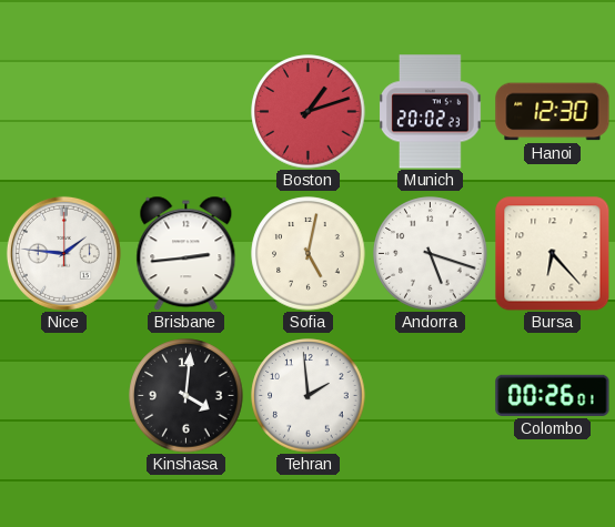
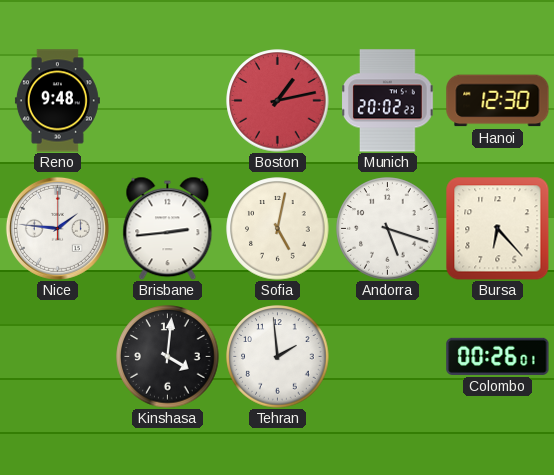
Reno: none -> 9:48 (57, 101)
Boston: 1:12 -> 1:13 (278, 101)
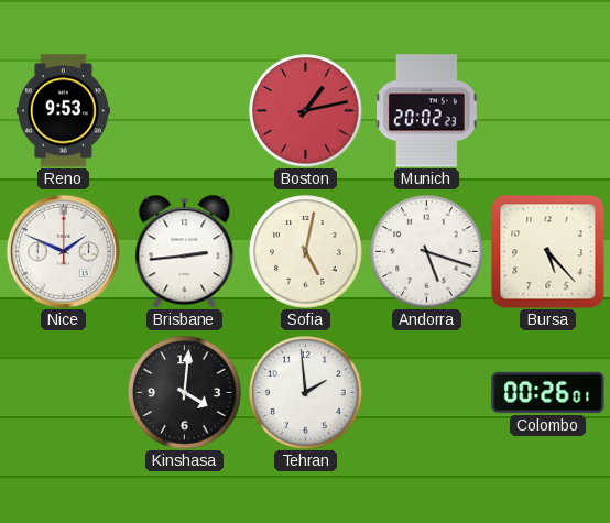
Reno: 9:48 -> 9:53 (63, 111)
Hanoi: 12:30 -> none (498, 101)
Nice: 1:46 -> 1:49 (63, 251)
Bursa: 6:23 -> 5:23 (547, 251)
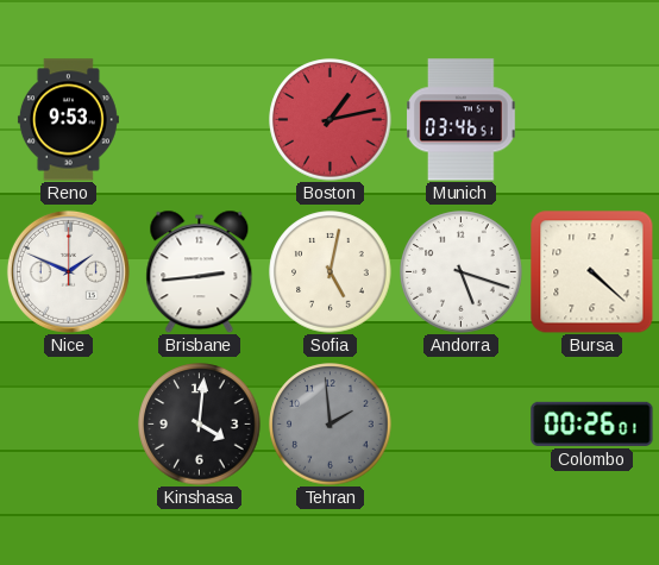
Munich: 20:02 -> 03:46 (462, 120)
Bursa: 5:23 -> 4:22 (591, 271)
Tehran dial: white -> grey (331, 425)
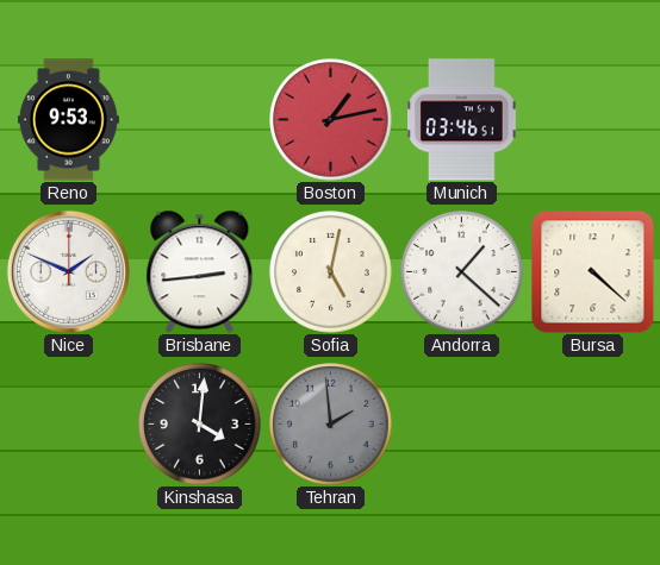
Andorra: 5:18 -> 1:22 (462, 272)
Colombo: 00:26 -> none (592, 423)
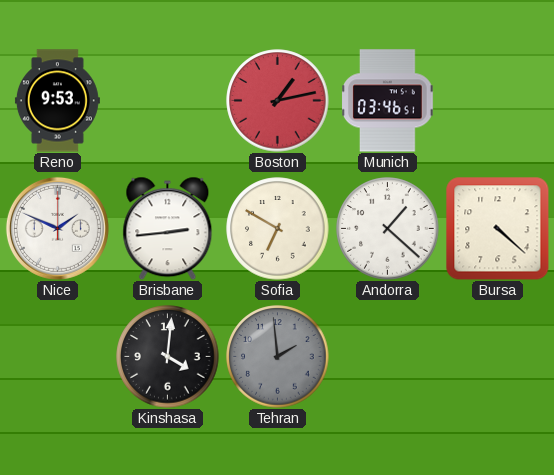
Sofia: 5:02 -> 6:50 (278, 229)
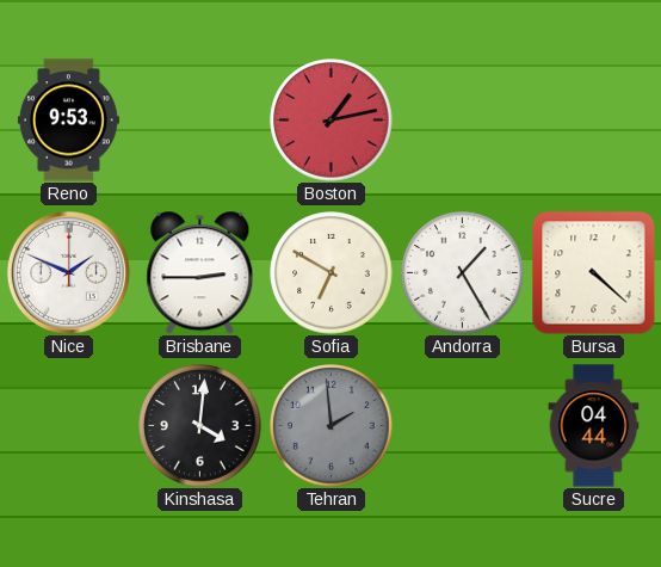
Munich: 03:46 -> none (388, 101)
Brisbane: 2:44 -> 2:45 (200, 272)
Andorra: 1:22 -> 1:25 (463, 273)
Sucre: none -> 04:44 (594, 426)
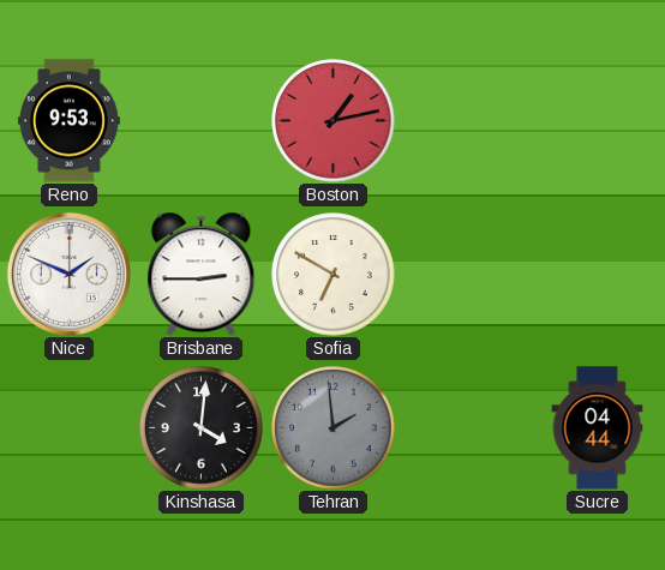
Andorra: 1:25 -> none (463, 273)
Bursa: 4:22 -> none (593, 272)
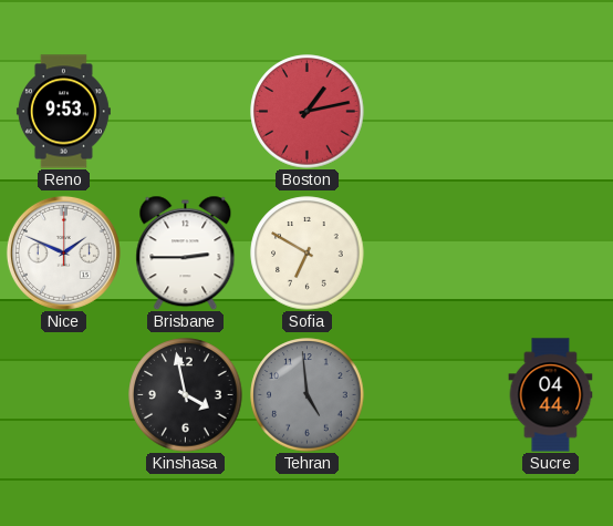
Kinshasa: 4:01 -> 3:58 (186, 395)
Tehran: 1:59 -> 4:59 (308, 395)
